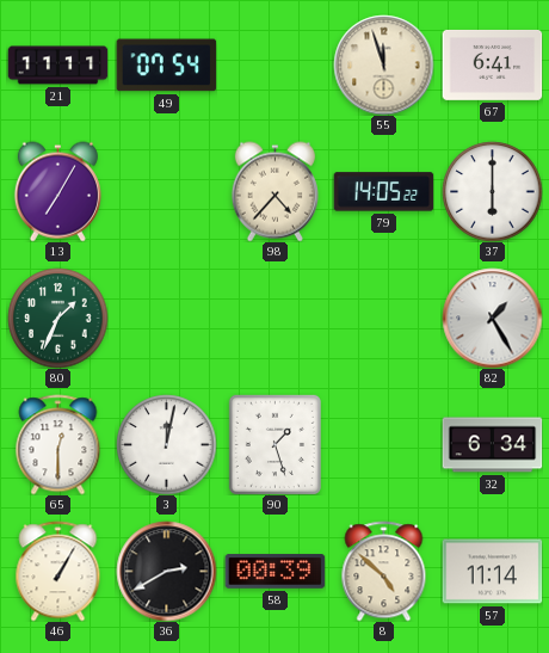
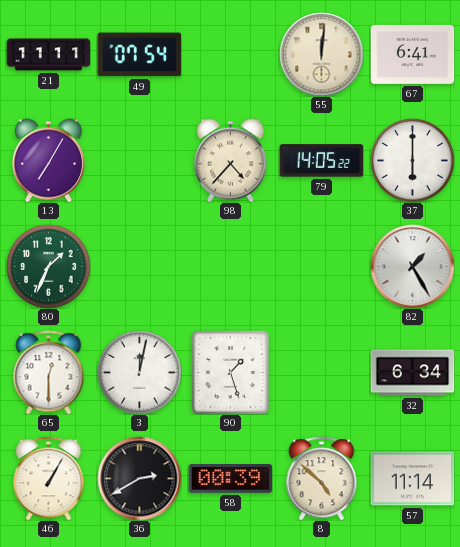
55: 11:57 -> 12:01 (321, 54)
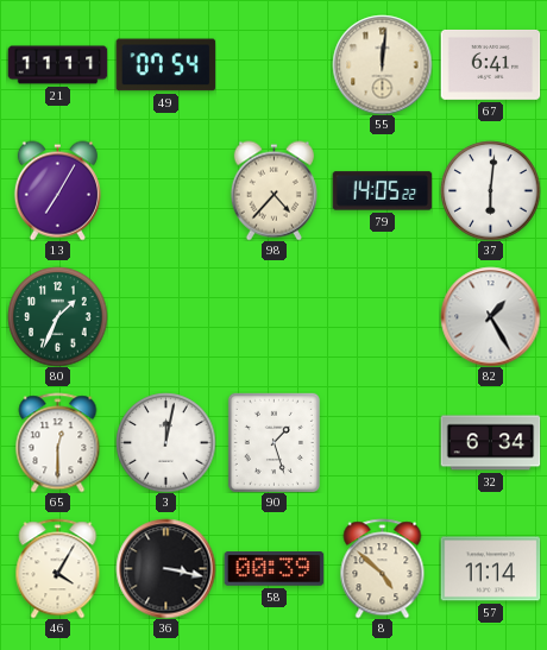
37: 6:00 -> 6:01 (490, 190)
46: 1:05 -> 4:05 (58, 568)
36: 2:40 -> 3:17 (165, 568)
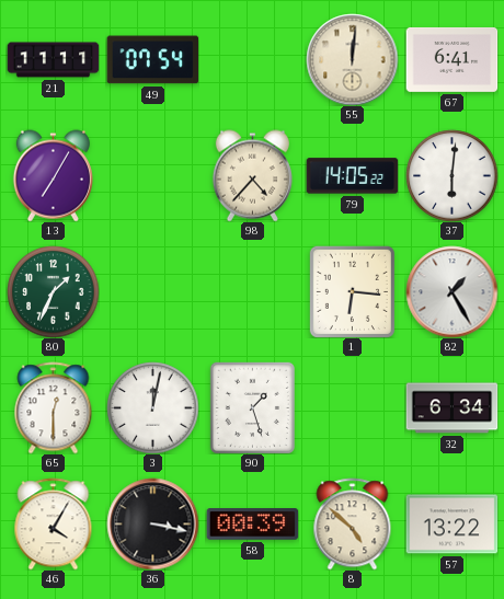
1: none -> 6:16 (352, 291)
57: 11:14 -> 13:22 (451, 525)
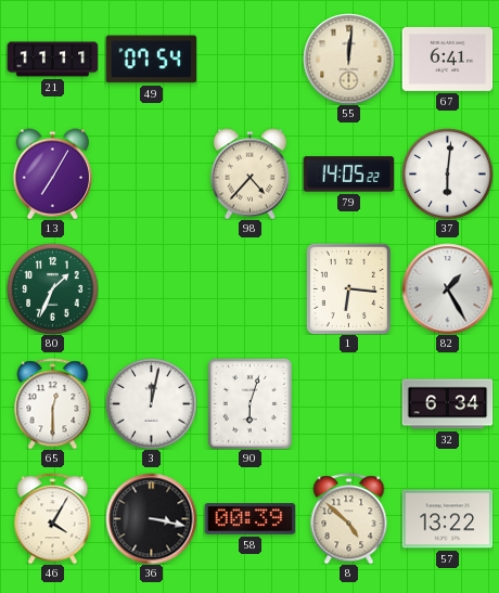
90: 1:27 -> 6:03 (250, 403)
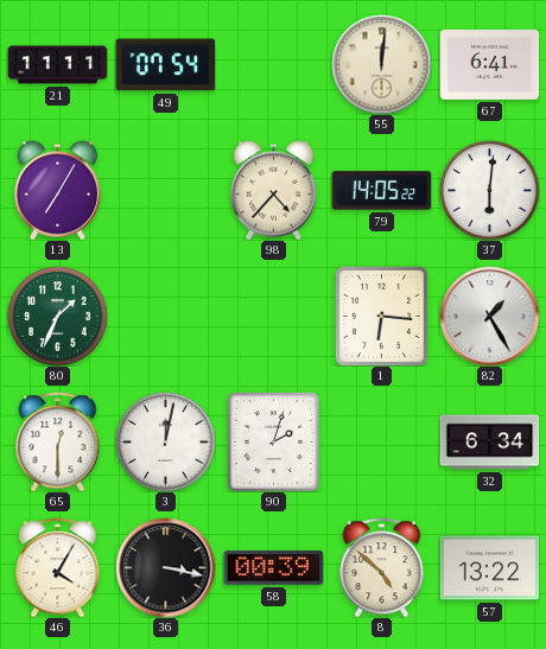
90: 6:03 -> 2:03 (273, 441)
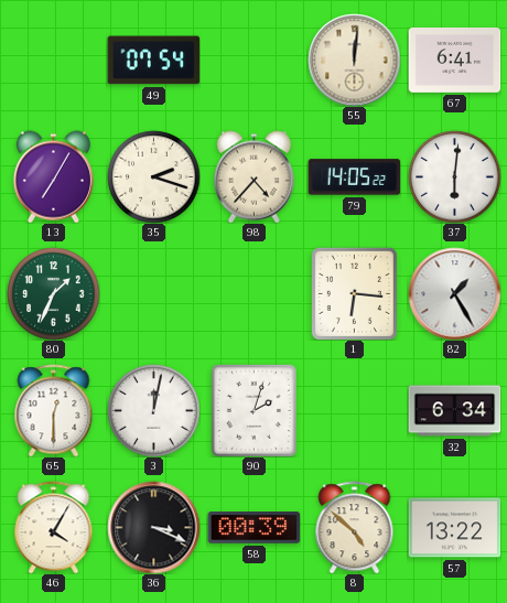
21: 11:11 -> none (57, 65)
35: none -> 2:18 (153, 176)
36: 3:17 -> 3:19 (153, 527)
